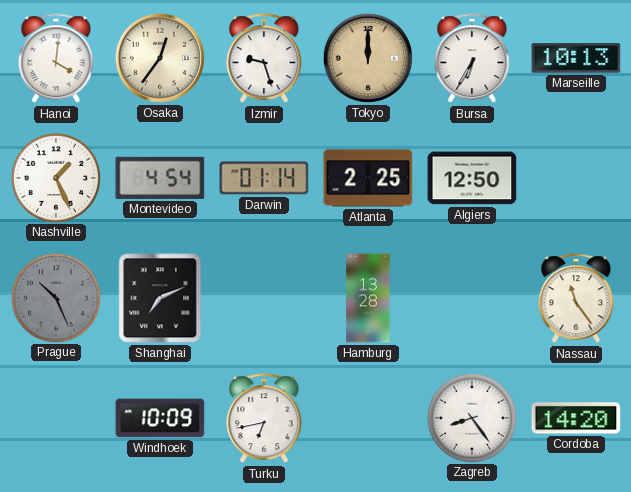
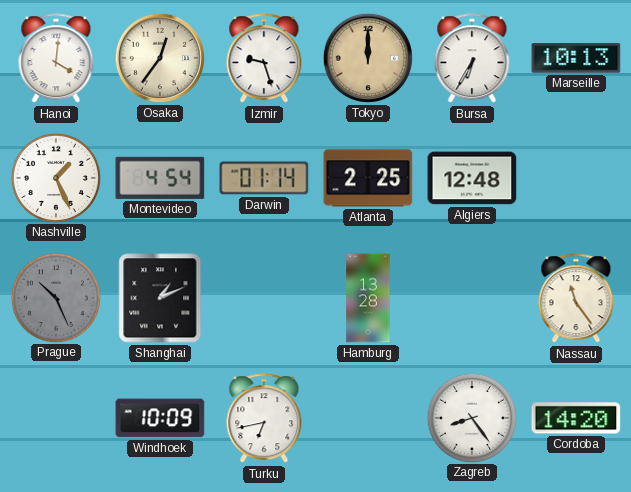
Algiers: 12:50 -> 12:48 (472, 178)
Shanghai: 7:11 -> 1:11 (160, 298)
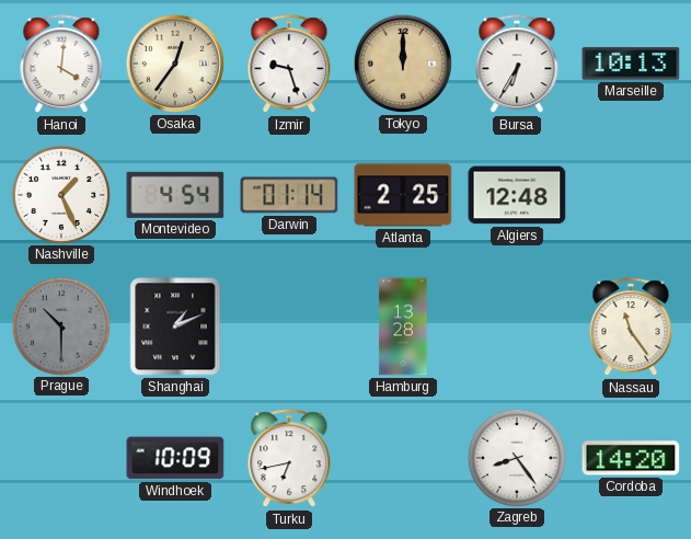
Prague: 10:26 -> 10:30 (60, 325)
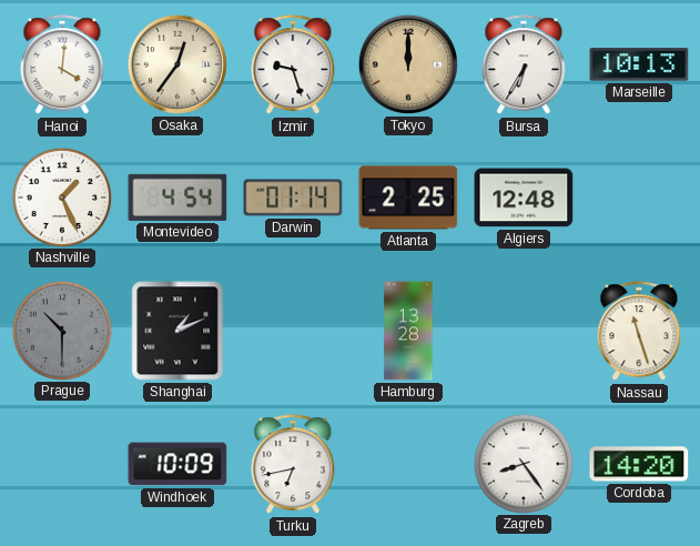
Nassau: 11:24 -> 11:27 (639, 332)
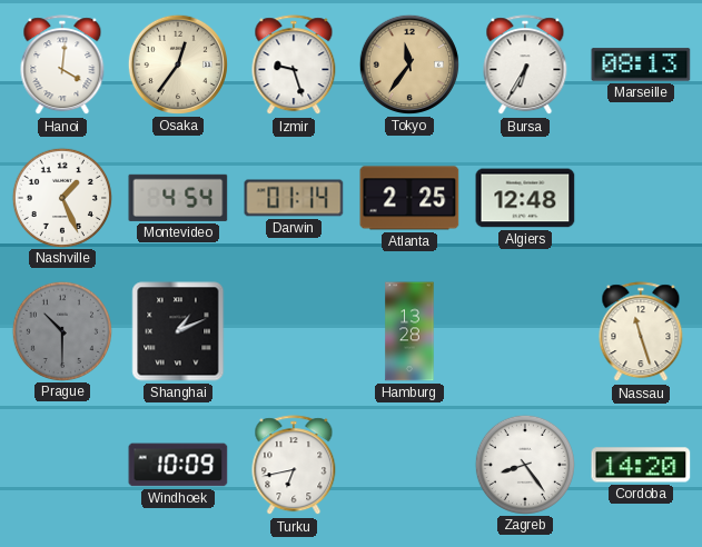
Tokyo: 12:00 -> 11:36 (409, 64)
Marseille: 10:13 -> 08:13 (641, 64)
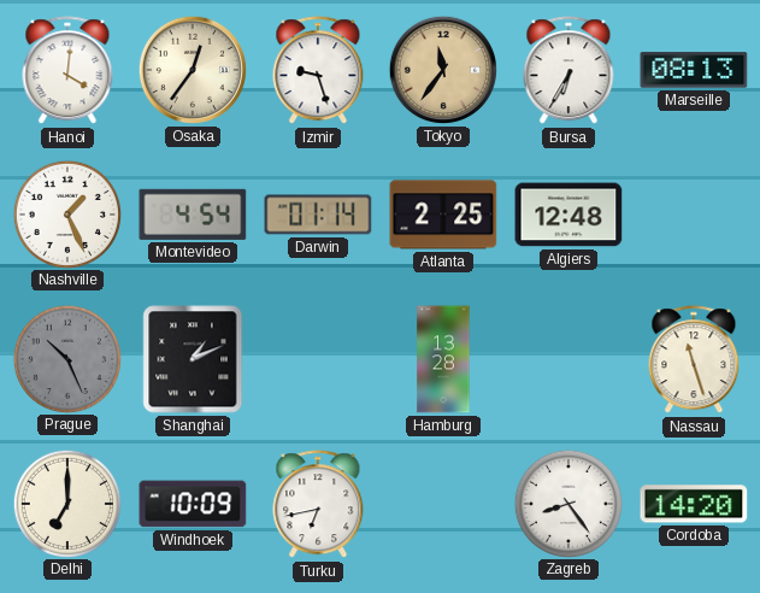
Prague: 10:30 -> 10:26 (66, 358)
Delhi: none -> 7:00 (66, 503)
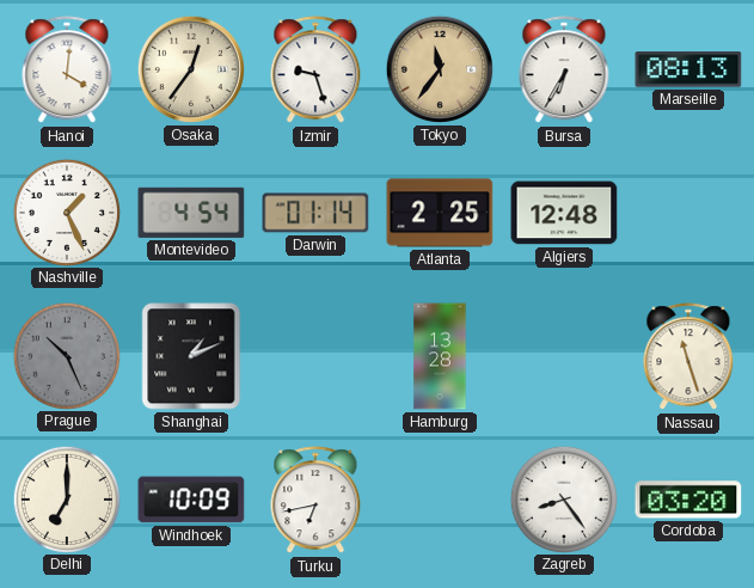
Cordoba: 14:20 -> 03:20 (688, 500)
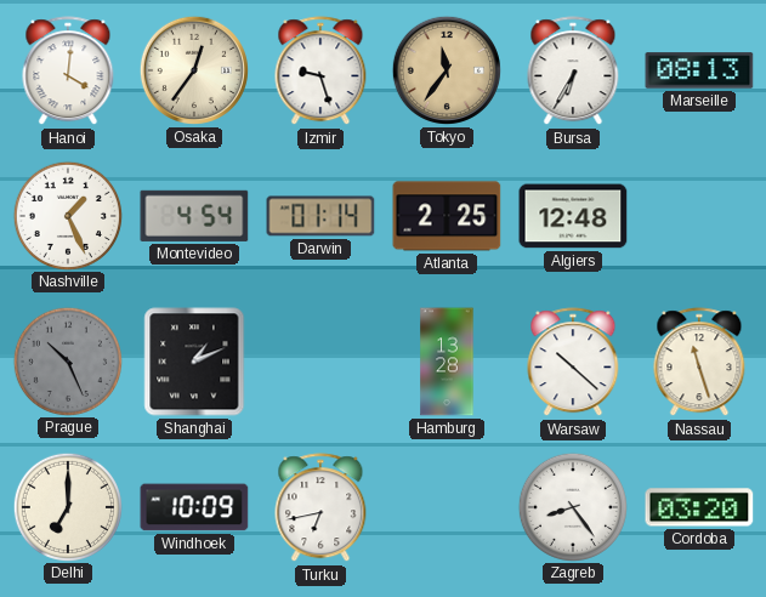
Warsaw: none -> 10:22 (573, 363)
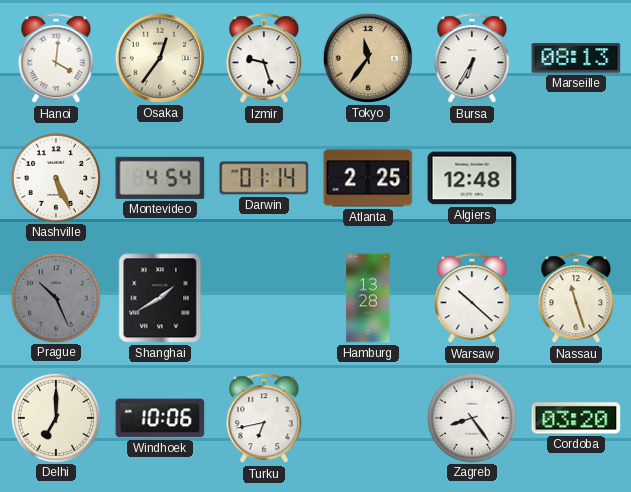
Nashville: 1:26 -> 5:26 (55, 177)
Shanghai: 1:11 -> 1:40 (160, 298)
Windhoek: 10:09 -> 10:06 (160, 418)
